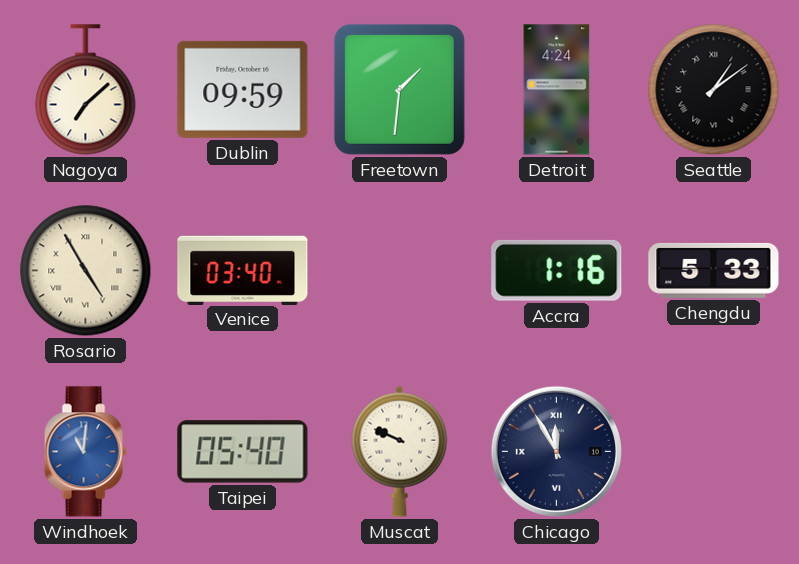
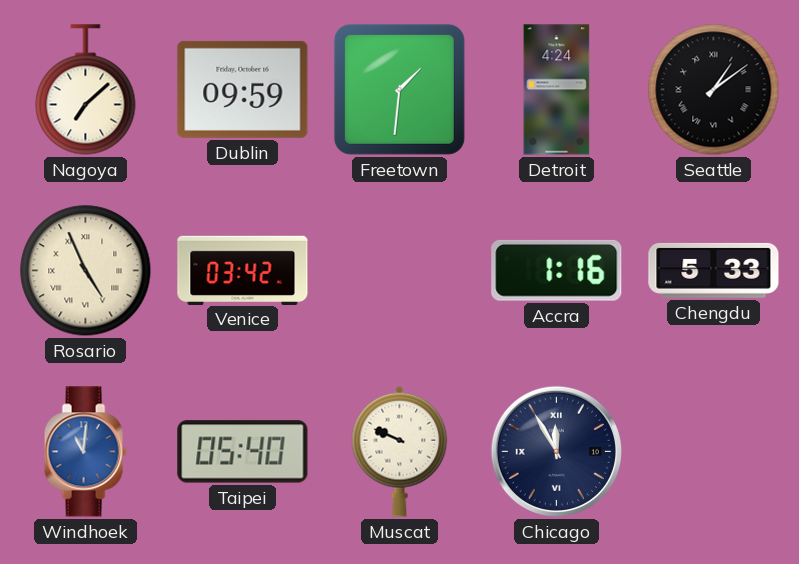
Rosario: 4:55 -> 4:56 (86, 271)
Venice: 03:40 -> 03:42 (243, 270)
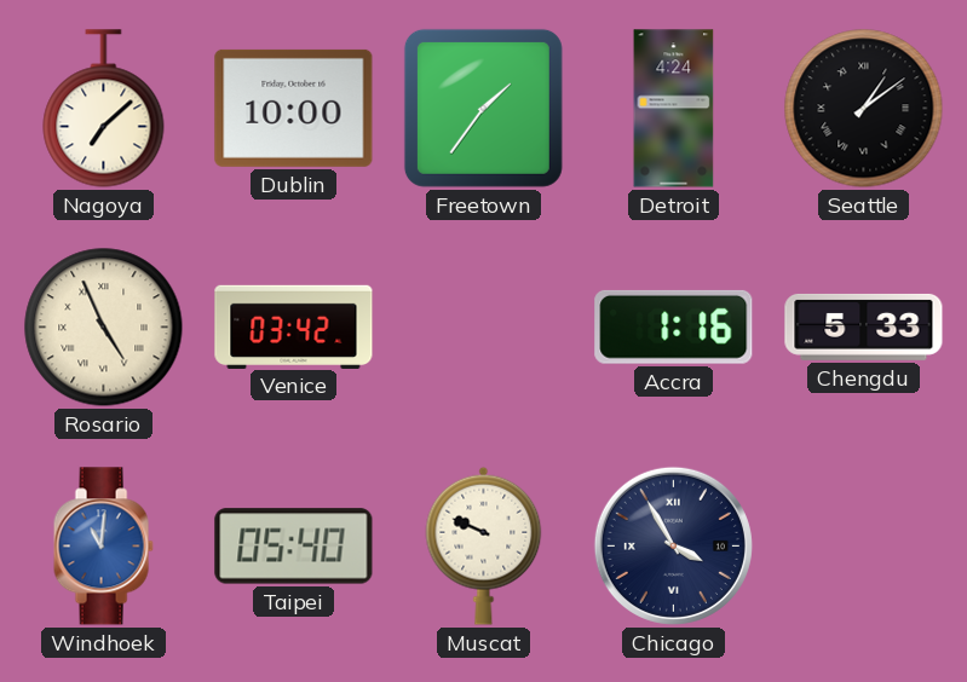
Dublin: 09:59 -> 10:00 (294, 108)
Freetown: 1:31 -> 1:36 (483, 108)
Chicago: 11:55 -> 3:55 (673, 545)
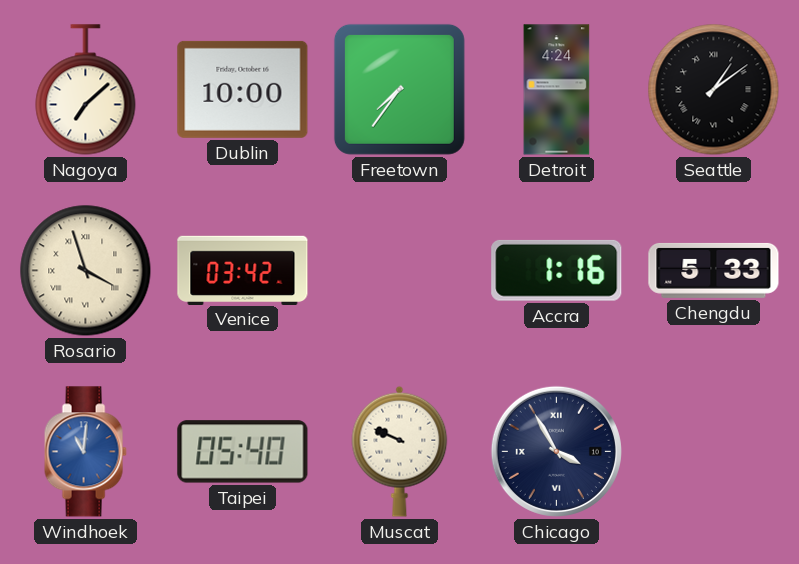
Freetown: 1:36 -> 7:36 (399, 89)
Rosario: 4:56 -> 3:57 (86, 271)
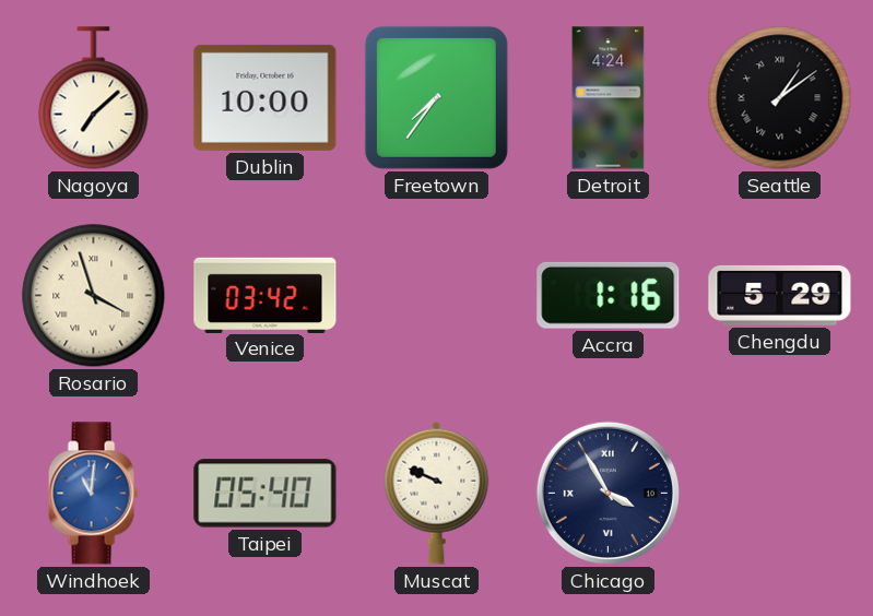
Chengdu: 5:33 -> 5:29 (780, 295)
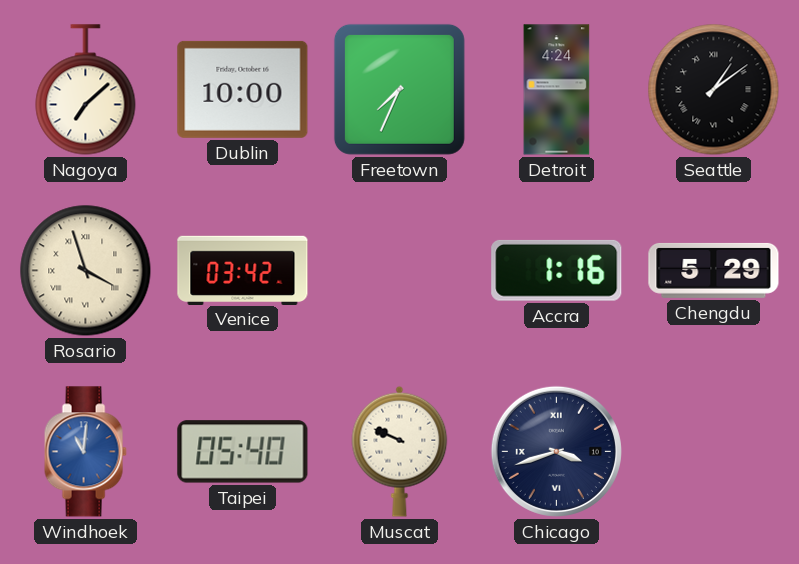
Freetown: 7:36 -> 7:34 (399, 89)
Chicago: 3:55 -> 3:42 (556, 451)
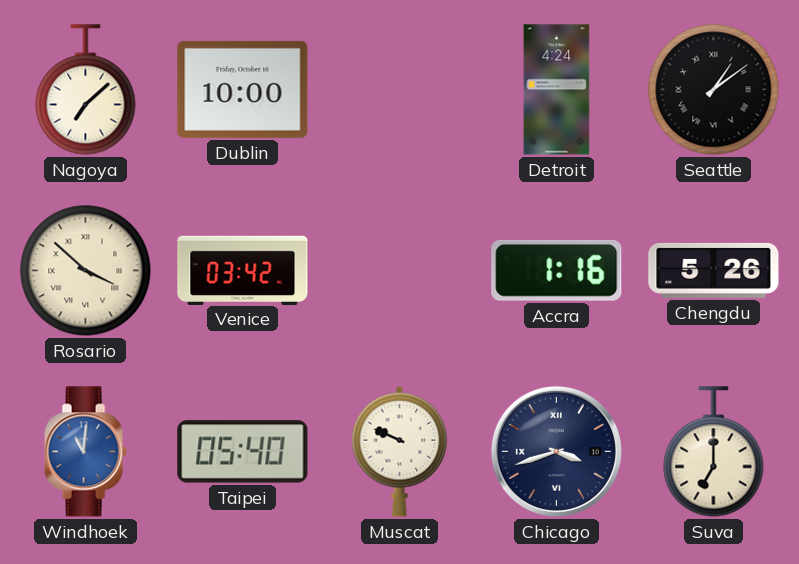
Freetown: 7:34 -> none (399, 89)
Rosario: 3:57 -> 3:52 (86, 271)
Chengdu: 5:29 -> 5:26 (714, 270)
Suva: none -> 7:00 (714, 452)
